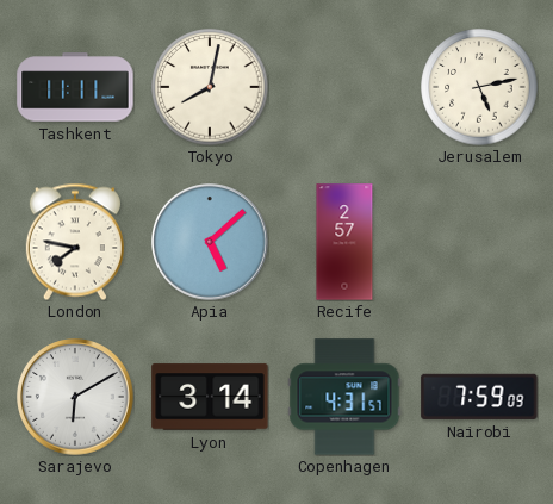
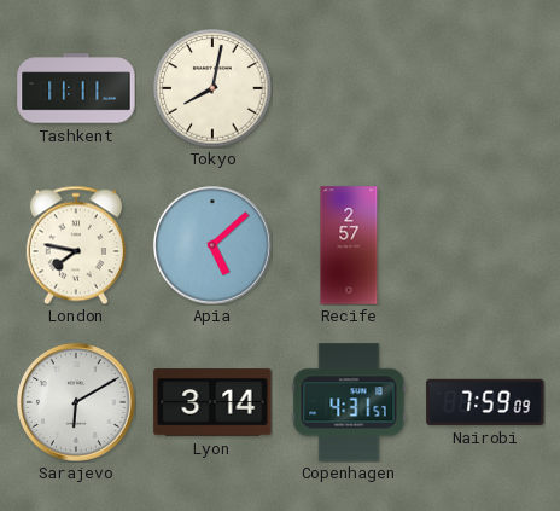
Jerusalem: 5:13 -> none (479, 87)
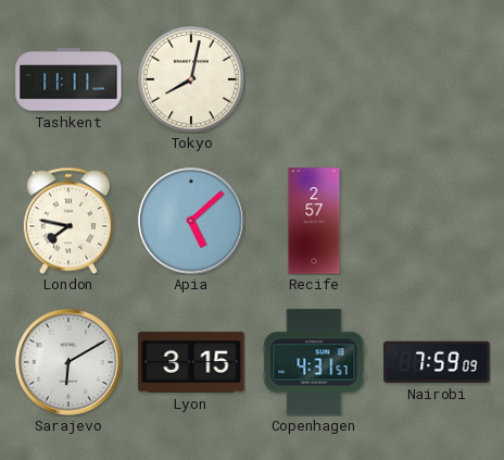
Lyon: 3:14 -> 3:15 (191, 362)
